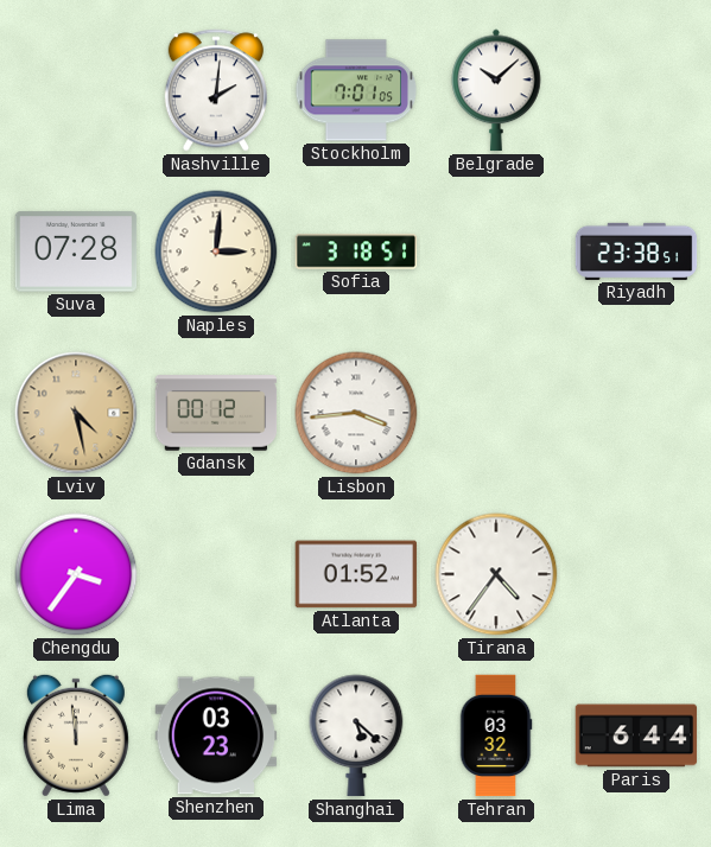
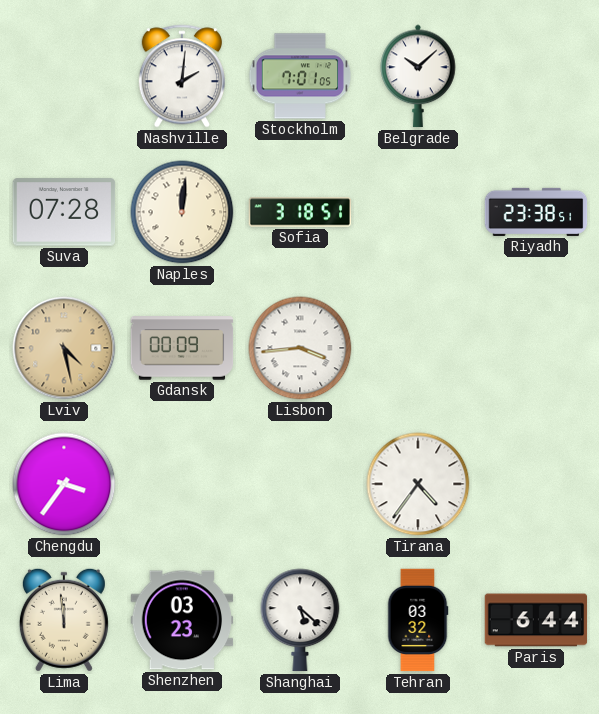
Naples: 3:01 -> 12:01 (182, 212)
Gdansk: 00:12 -> 00:09 (182, 348)
Atlanta: 01:52 -> none (356, 574)
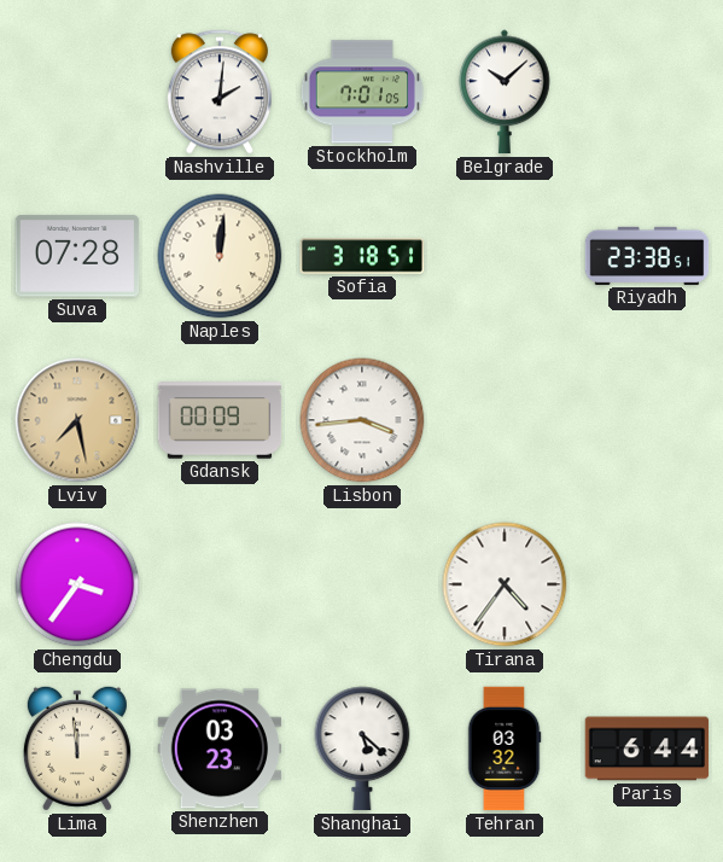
Lviv: 4:28 -> 7:28 (77, 420)
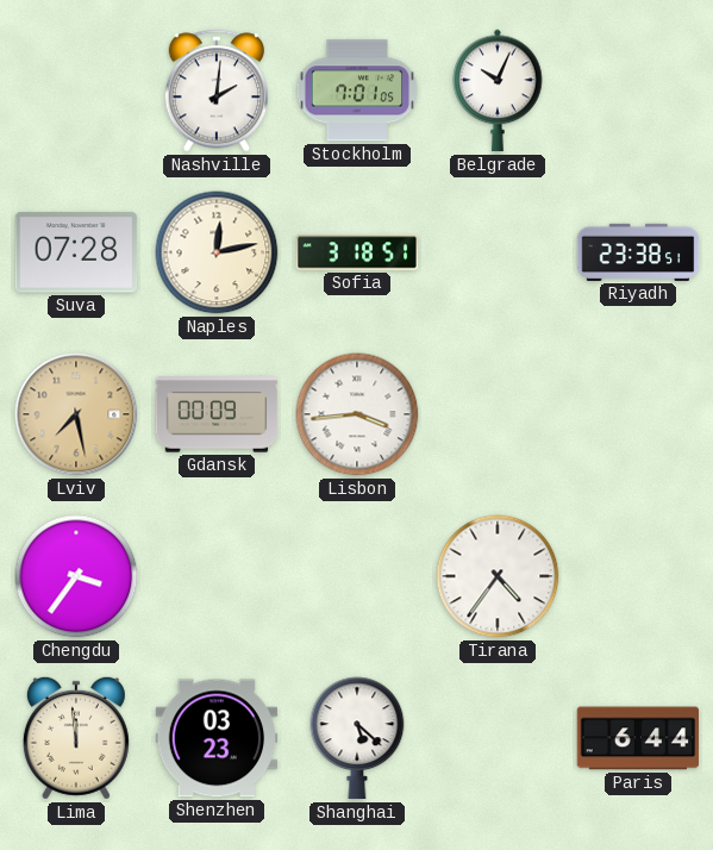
Belgrade: 10:08 -> 10:04 (498, 90)
Naples: 12:01 -> 12:13 (217, 252)
Tehran: 03:32 -> none (505, 749)
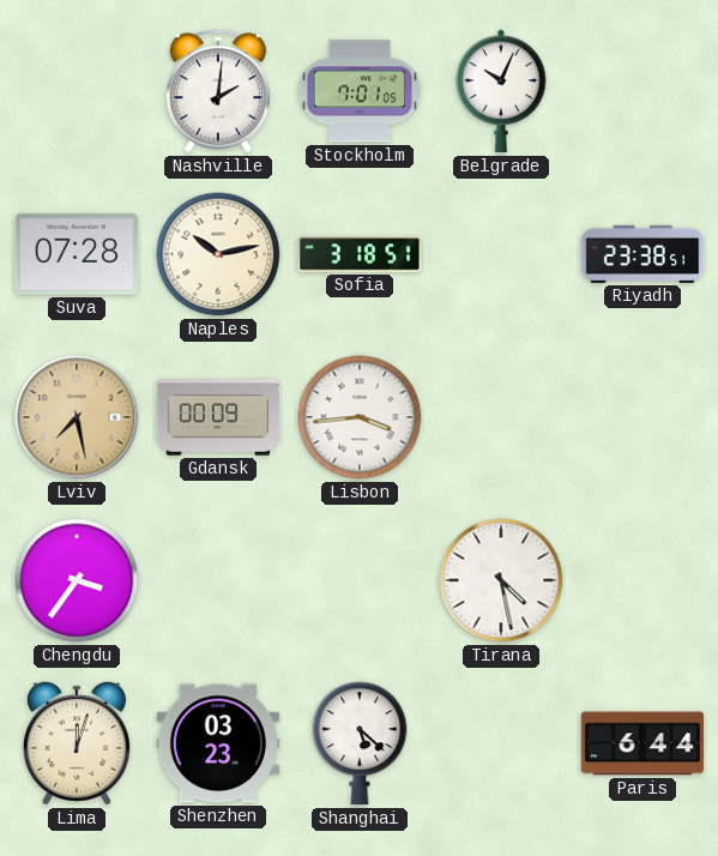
Naples: 12:13 -> 10:13 (218, 254)
Tirana: 4:36 -> 4:28 (501, 580)
Lima: 11:59 -> 12:03 (77, 743)
